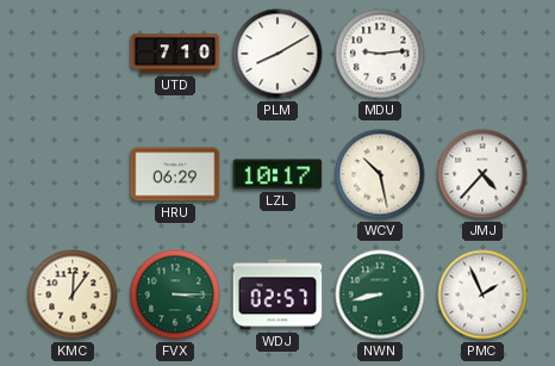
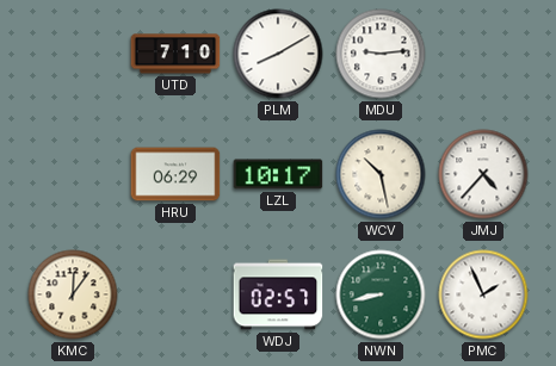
FVX: 3:15 -> none (175, 294)
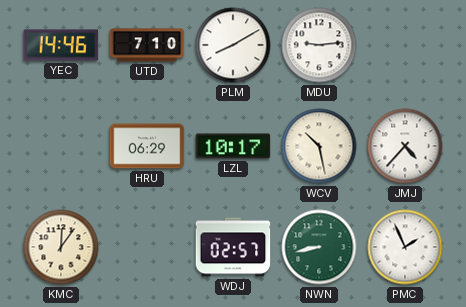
YEC: none -> 14:46 (61, 45)
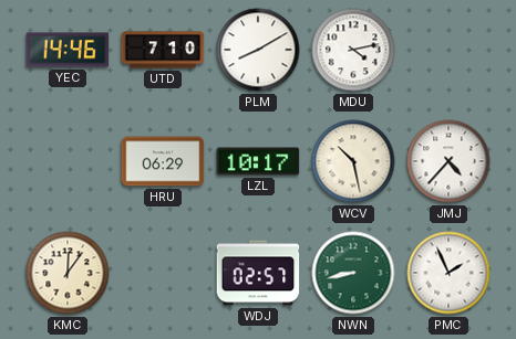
MDU: 9:14 -> 4:13 (353, 50)
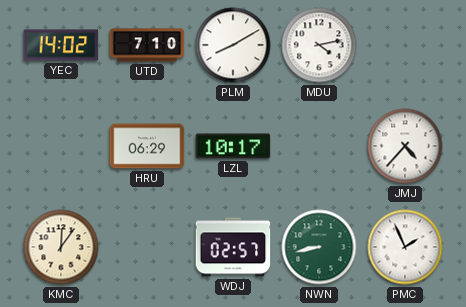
YEC: 14:46 -> 14:02 (61, 45)
WCV: 10:28 -> none (353, 161)
